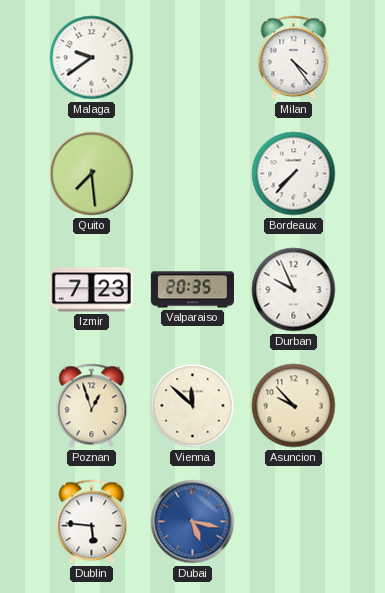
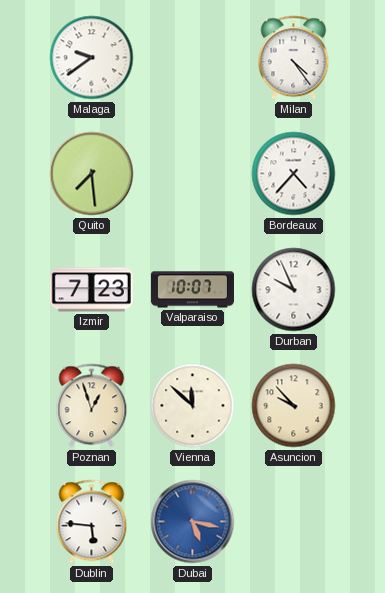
Bordeaux: 7:37 -> 4:37 (294, 174)
Valparaiso: 20:35 -> 10:07 (192, 290)
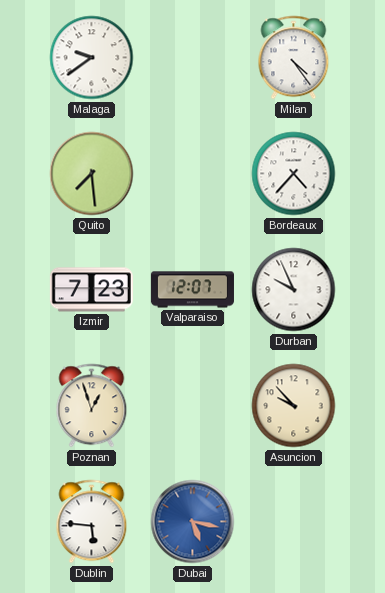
Valparaiso: 10:07 -> 12:07 (192, 290)
Vienna: 11:52 -> none (193, 406)
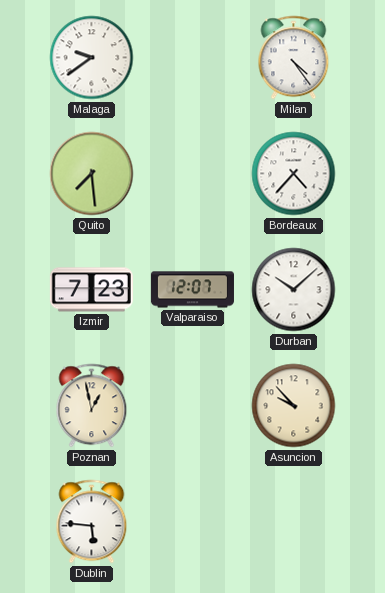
Durban: 9:56 -> 10:08 (294, 290)
Poznan: 12:57 -> 12:58 (92, 406)
Dubai: 5:17 -> none (193, 522)
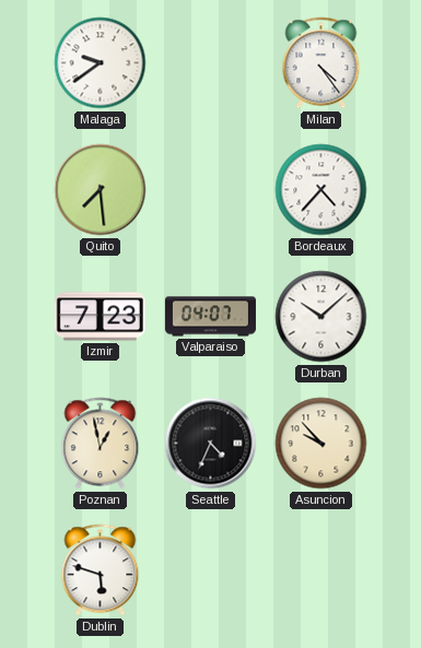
Valparaiso: 12:07 -> 04:07 (210, 317)
Seattle: none -> 4:34 (211, 444)
Dublin: 5:46 -> 5:48 (101, 570)
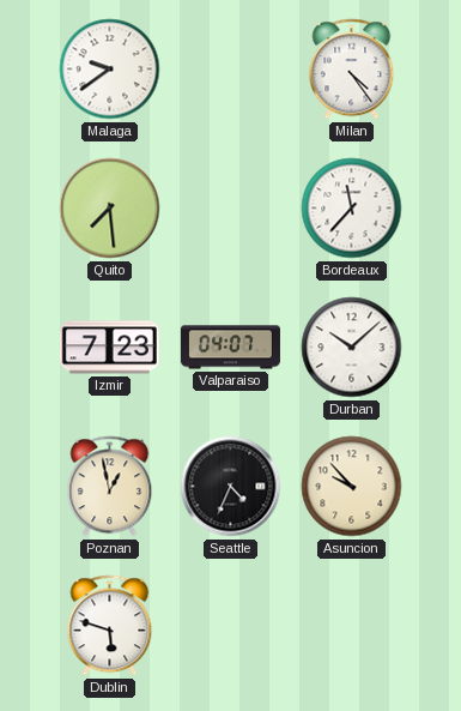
Bordeaux: 4:37 -> 11:37 (352, 209)
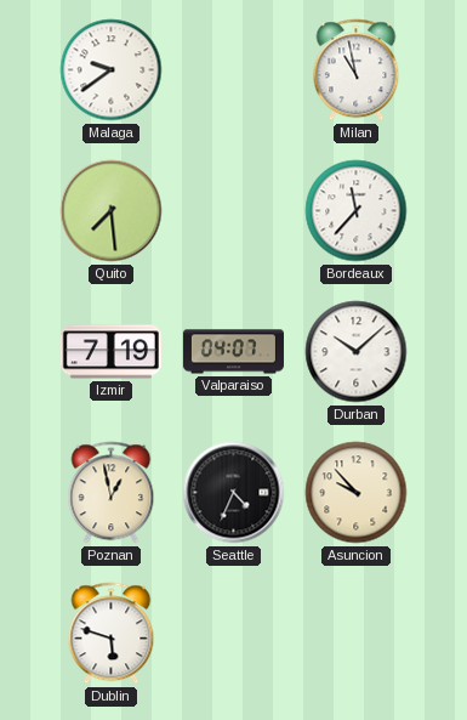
Milan: 4:24 -> 10:58 (357, 70)
Izmir: 7:23 -> 7:19 (110, 352)
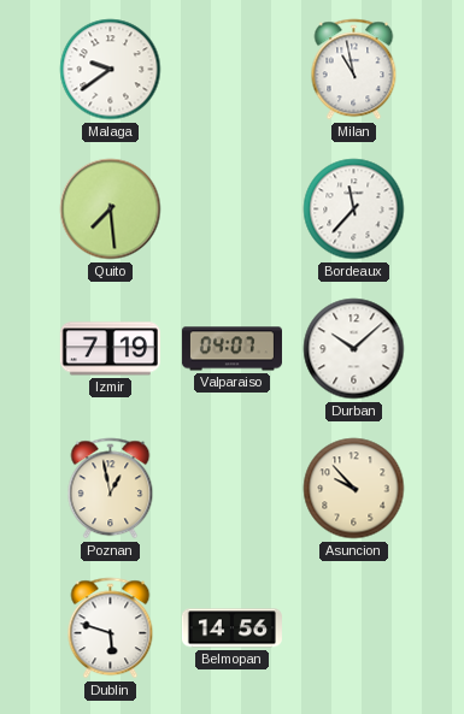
Seattle: 4:34 -> none (234, 493)
Belmopan: none -> 14:56 (231, 629)
